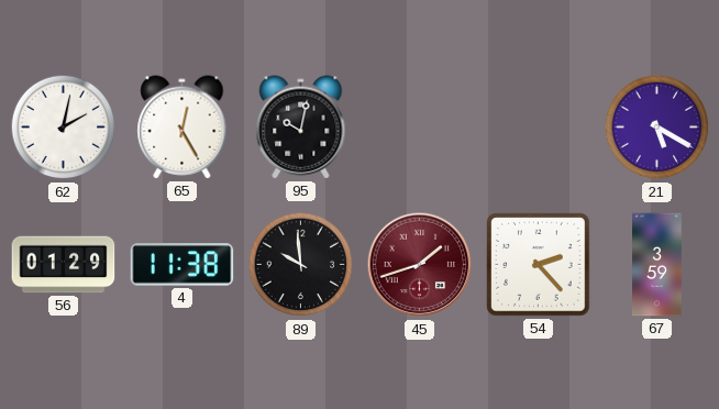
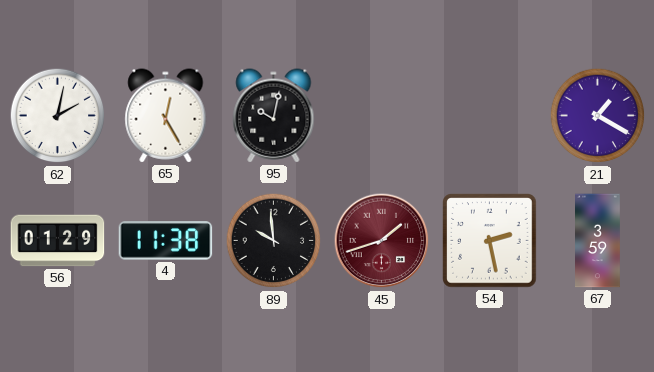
21: 5:20 -> 1:20 (598, 116)
54: 2:23 -> 2:28 (490, 241)
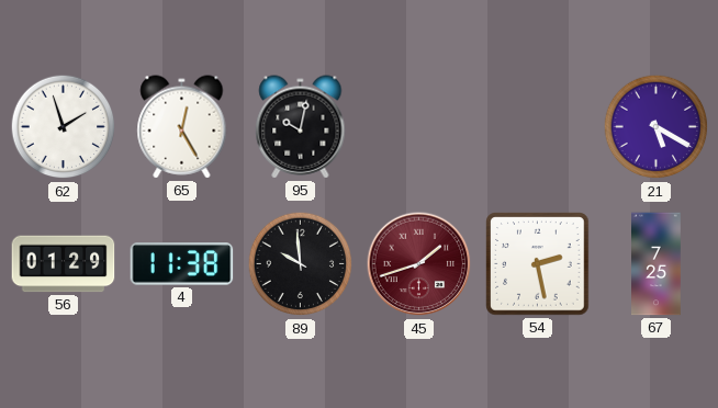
62: 2:02 -> 1:57 (64, 127)
21: 1:20 -> 5:20 (657, 127)
67: 3:59 -> 7:25 (657, 264)
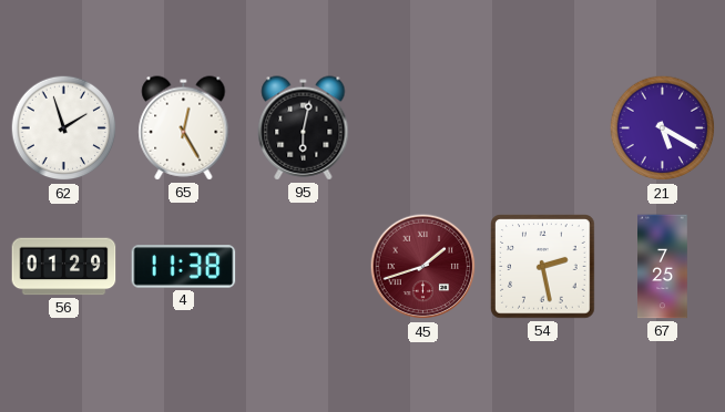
95: 10:02 -> 6:02 (304, 128)
89: 9:59 -> none (301, 264)
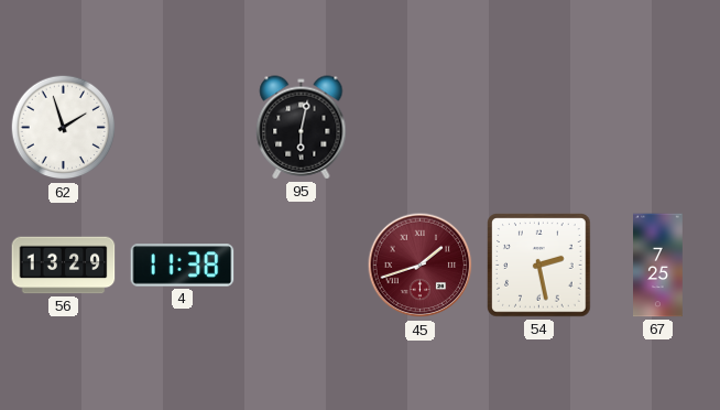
65: 12:25 -> none (184, 128)
21: 5:20 -> none (663, 128)
56: 01:29 -> 13:29 (64, 266)
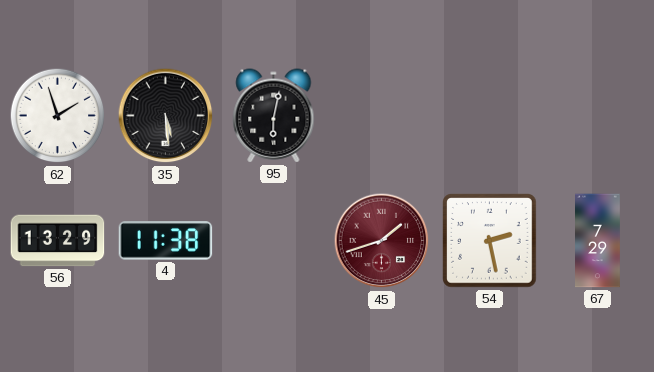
35: none -> 5:29 (166, 116)
67: 7:25 -> 7:29 (598, 241)
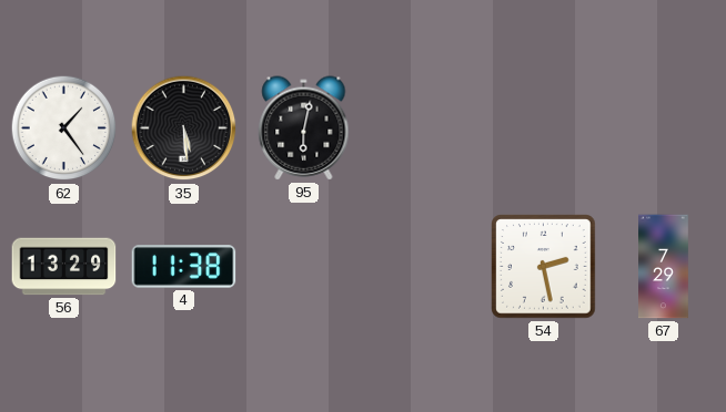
62: 1:57 -> 1:24 (64, 128)
45: 1:42 -> none (382, 241)
